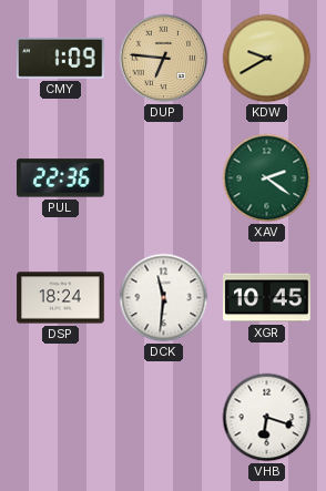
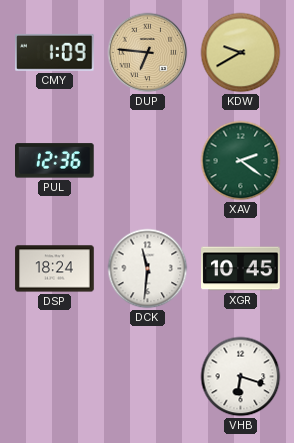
PUL: 22:36 -> 12:36 (55, 161)
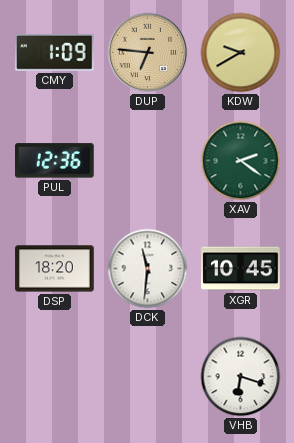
DSP: 18:24 -> 18:20 (55, 269)
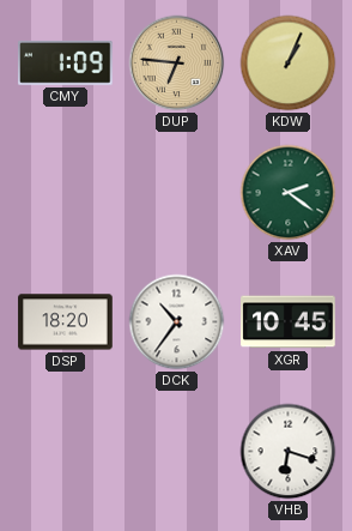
KDW: 9:40 -> 1:04 (289, 64)
PUL: 12:36 -> none (55, 161)
DCK: 11:31 -> 10:36 (177, 322)
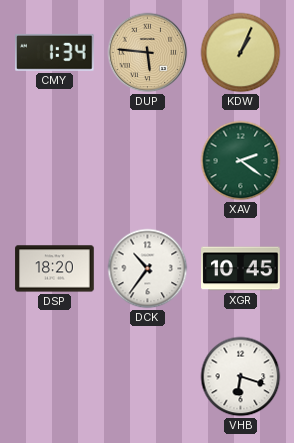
CMY: 1:09 -> 1:34 (55, 52)
DUP: 6:46 -> 5:46 (148, 53)
